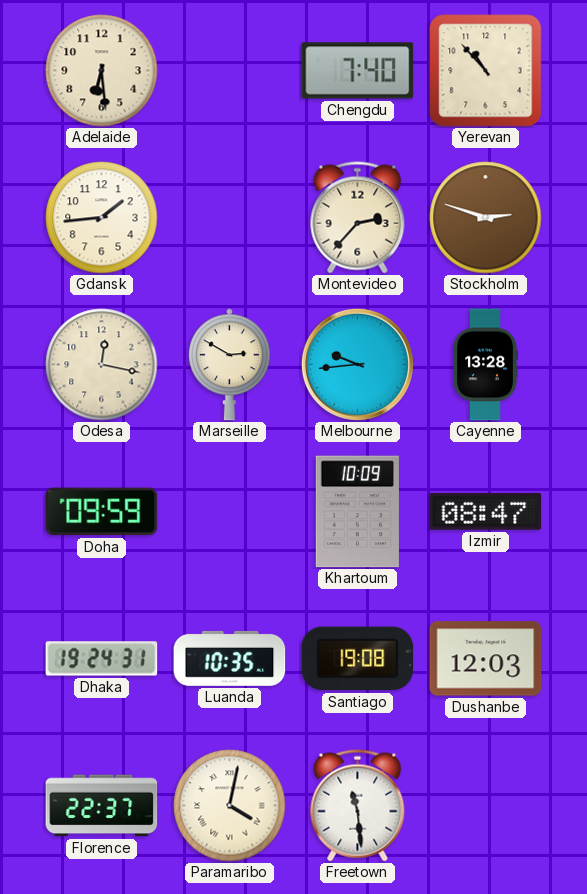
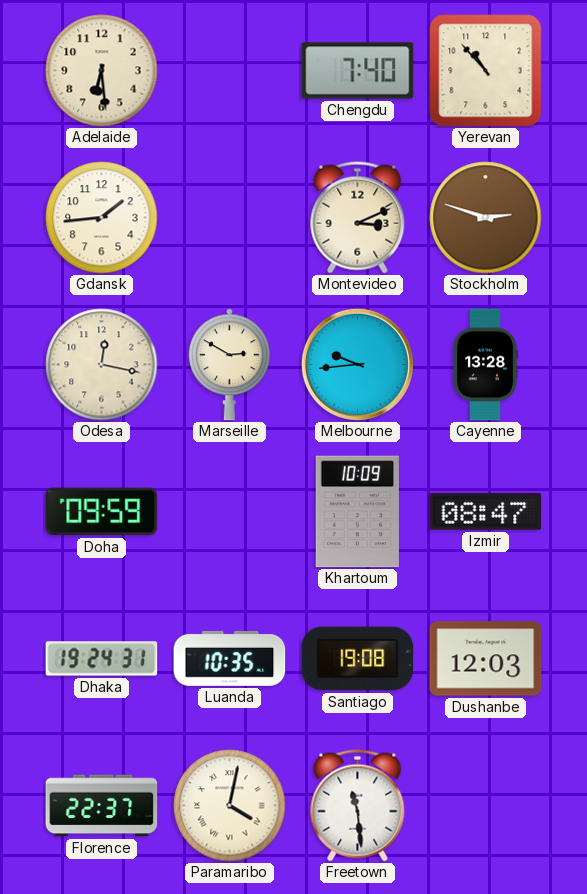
Montevideo: 2:37 -> 3:11 (358, 218)
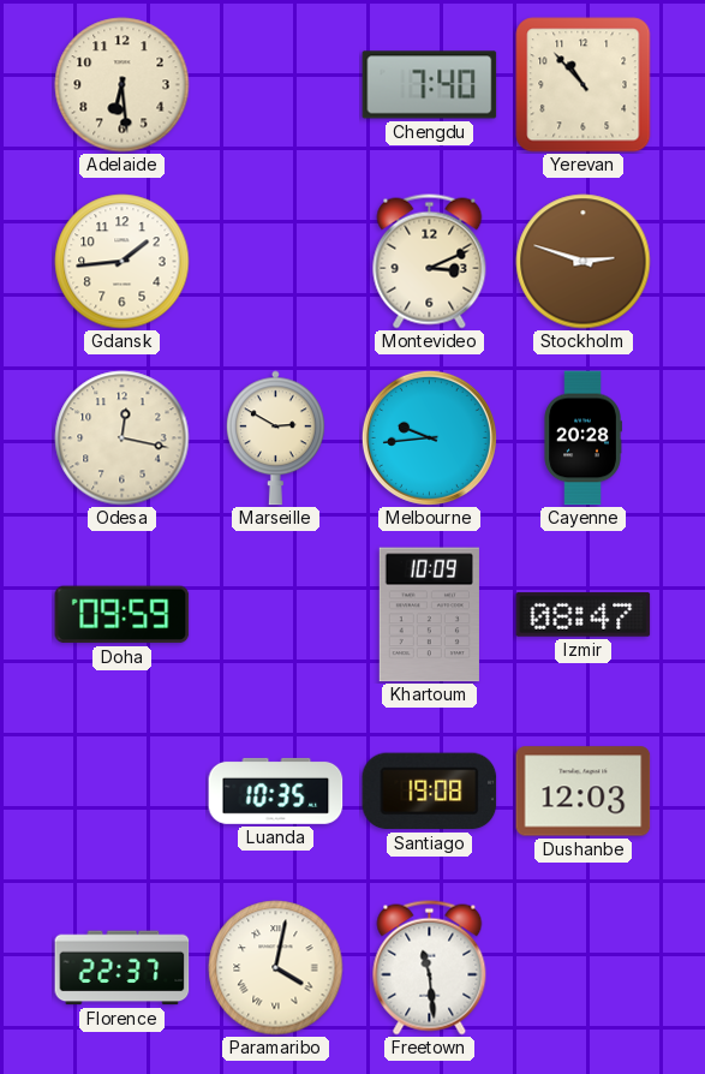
Cayenne: 13:28 -> 20:28 (582, 438)
Dhaka: 19:24 -> none (102, 659)
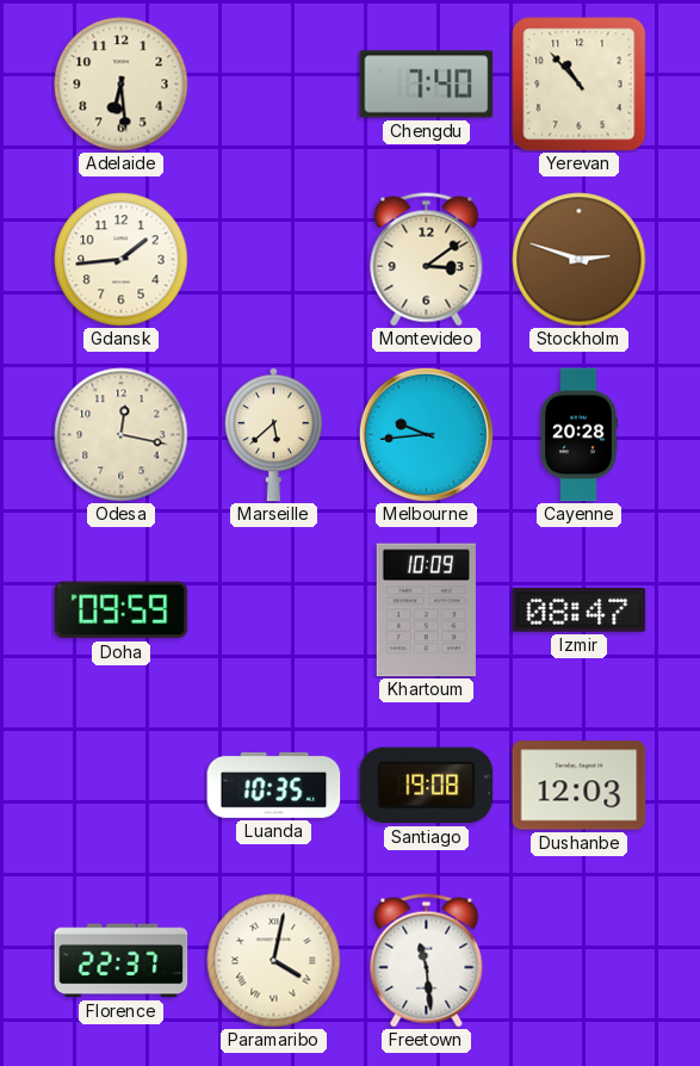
Montevideo: 3:11 -> 3:09 (427, 260)
Marseille: 2:50 -> 5:38 (273, 435)
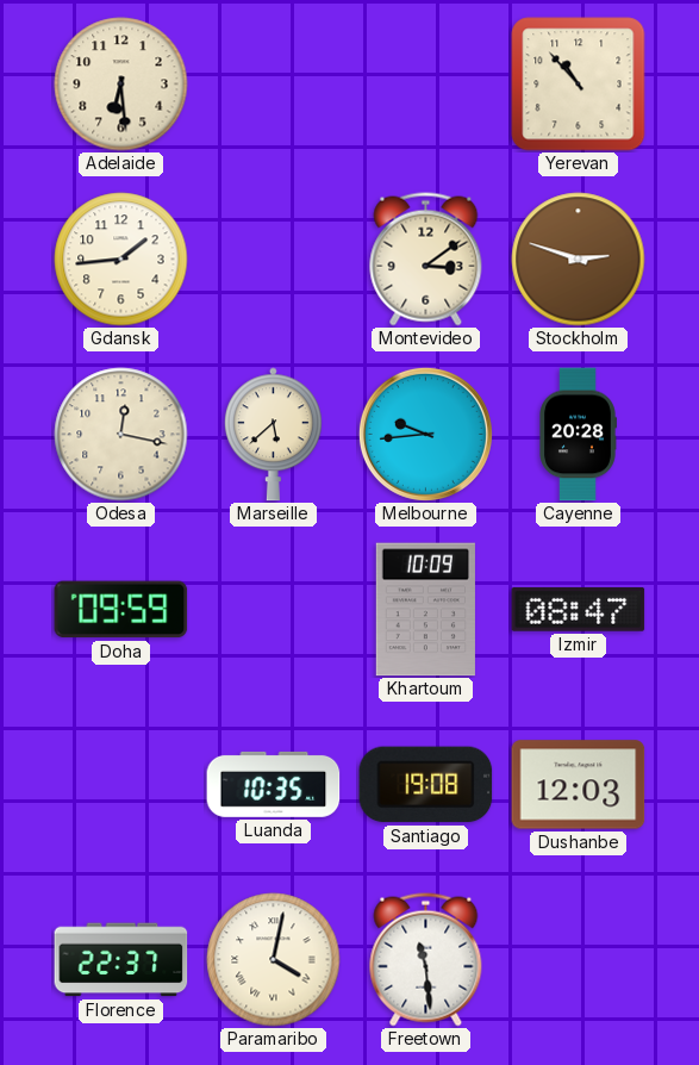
Chengdu: 7:40 -> none (427, 85)
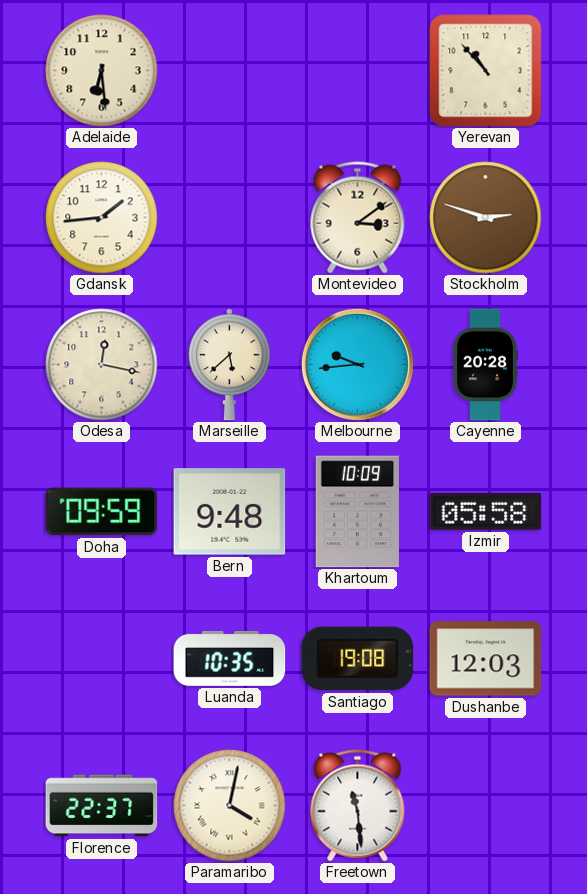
Bern: none -> 9:48 (230, 512)
Izmir: 08:47 -> 05:58 (486, 511)
